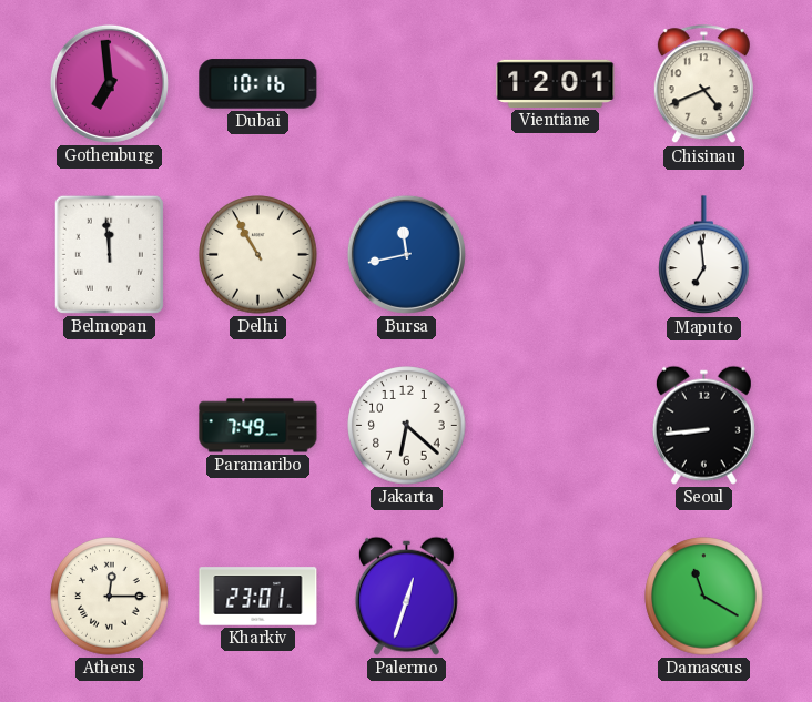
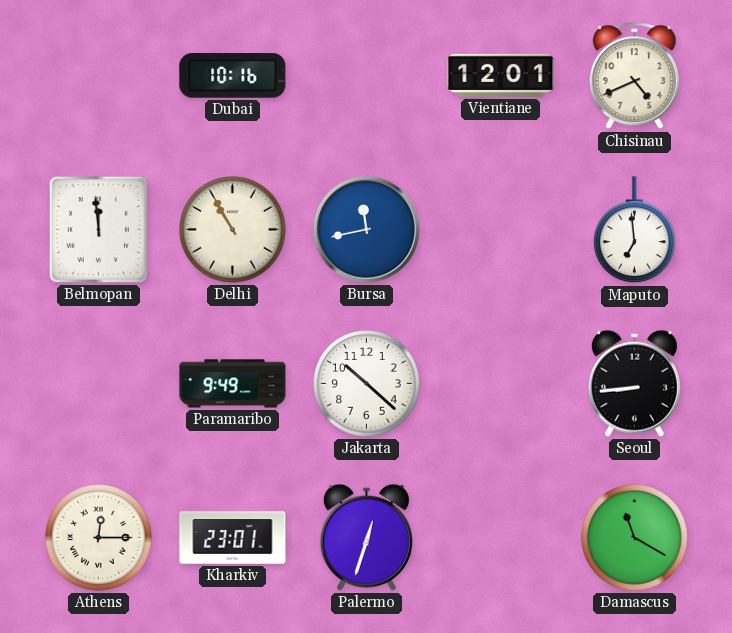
Gothenburg: 6:59 -> none (109, 83)
Paramaribo: 7:49 -> 9:49 (233, 384)
Jakarta: 6:22 -> 10:22 (367, 384)
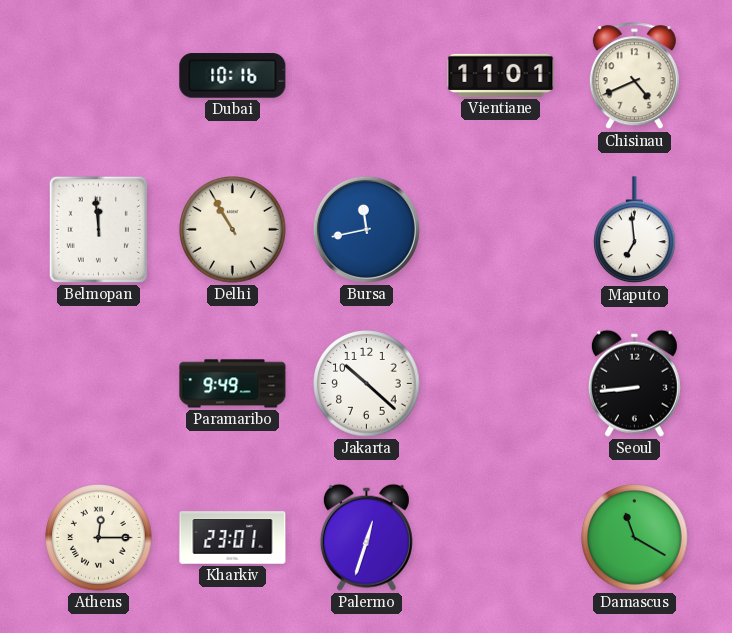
Vientiane: 12:01 -> 11:01 (501, 75)
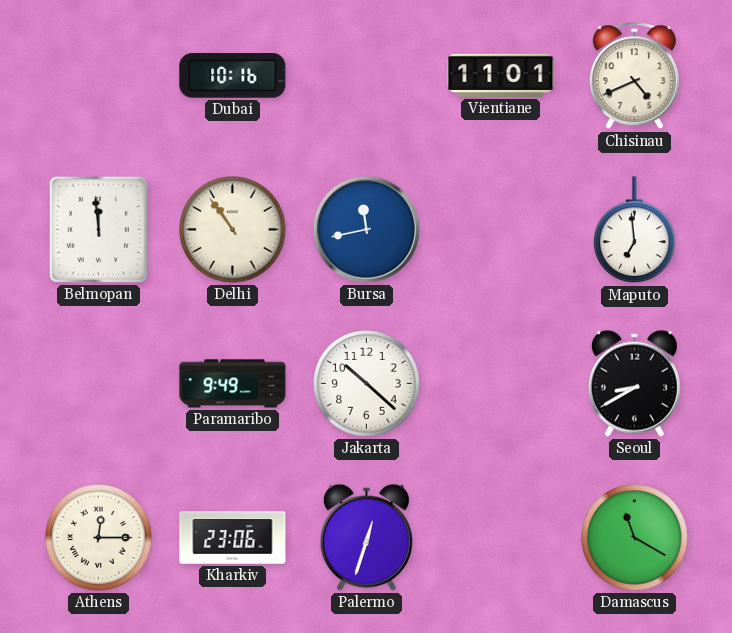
Delhi: 10:55 -> 10:54 (233, 230)
Seoul: 8:44 -> 8:40 (634, 383)
Kharkiv: 23:01 -> 23:06 (233, 538)
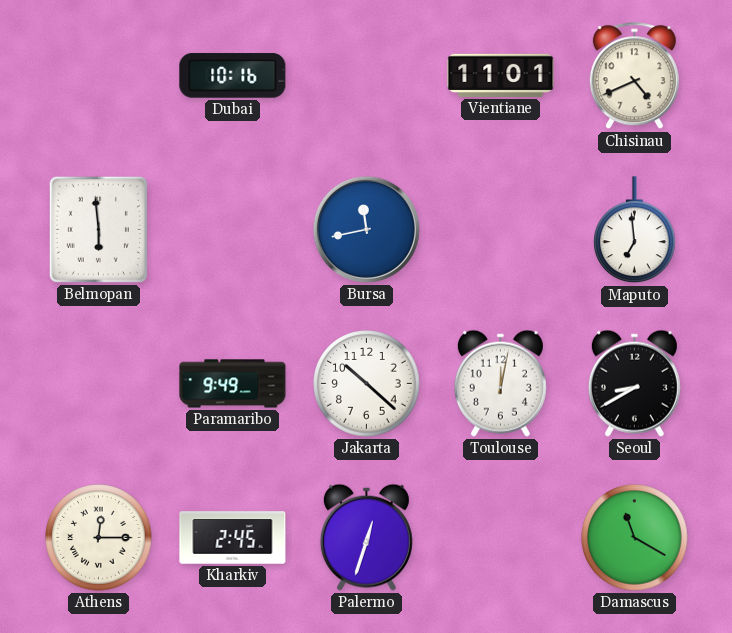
Belmopan: 11:59 -> 5:59 (98, 229)
Delhi: 10:54 -> none (233, 230)
Toulouse: none -> 12:02 (500, 383)
Kharkiv: 23:06 -> 2:45 (233, 538)
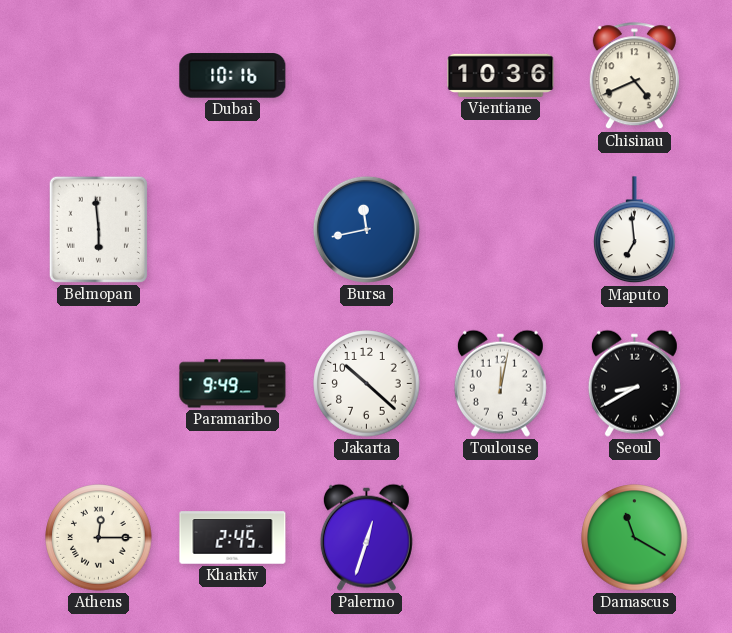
Vientiane: 11:01 -> 10:36 (501, 75)
